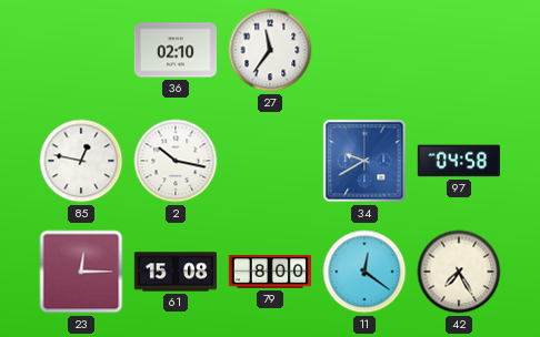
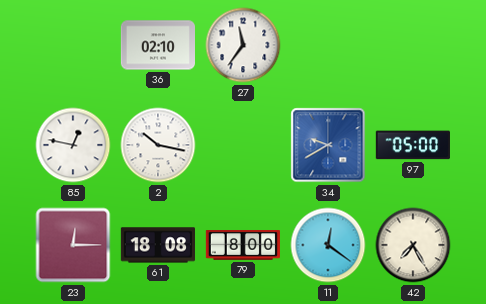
97: 04:58 -> 05:00 (413, 145)
61: 15:08 -> 18:08 (157, 245)
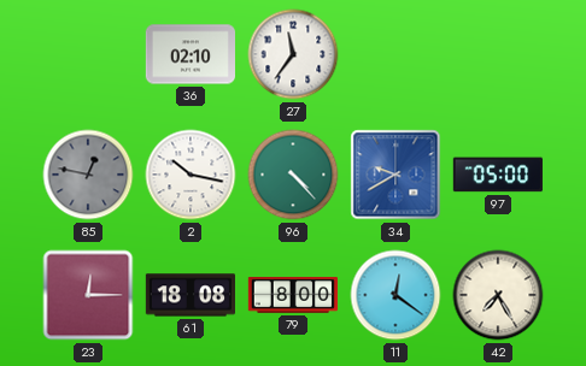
85 dial: white -> grey (88, 175)
96: none -> 4:23 (293, 175)
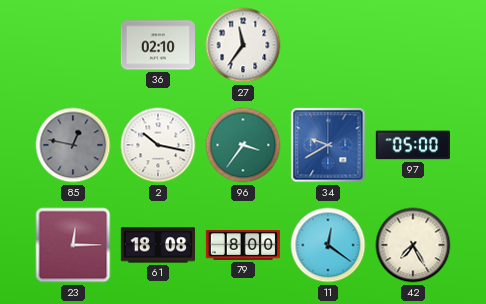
96: 4:23 -> 3:36 (243, 145)
